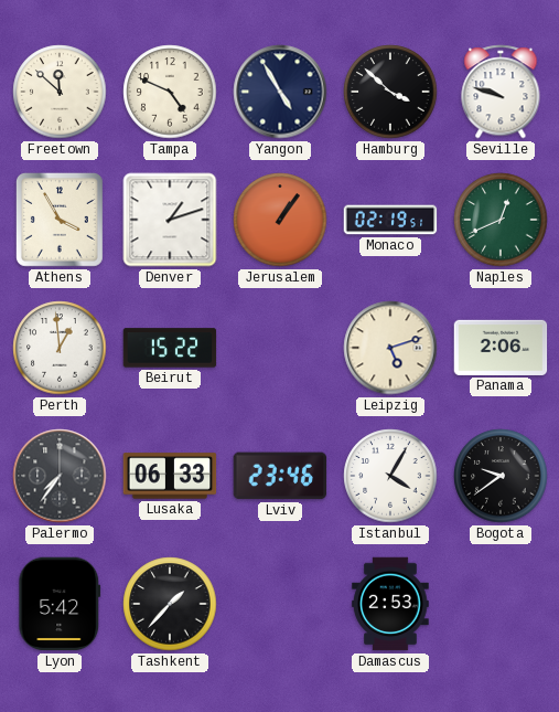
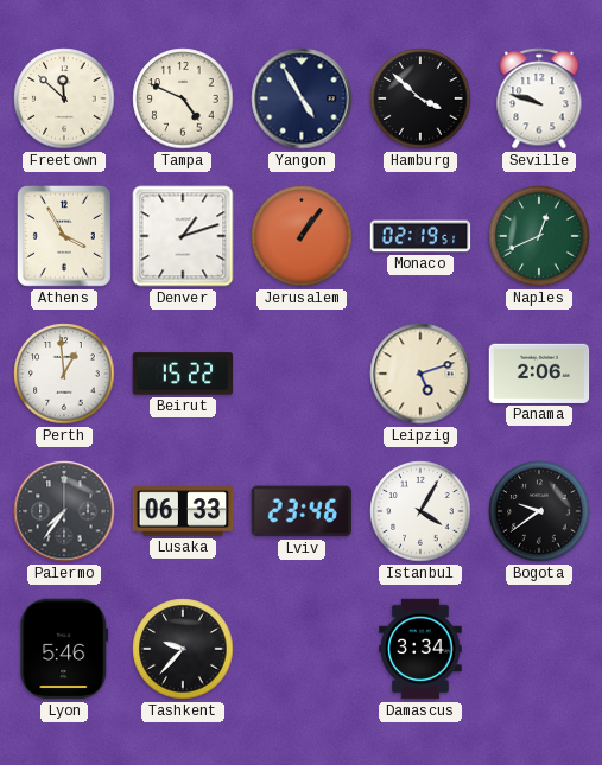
Lyon: 5:42 -> 5:46 (64, 649)
Tashkent: 1:37 -> 9:37 (183, 649)
Damascus: 2:53 -> 3:34 (420, 649)
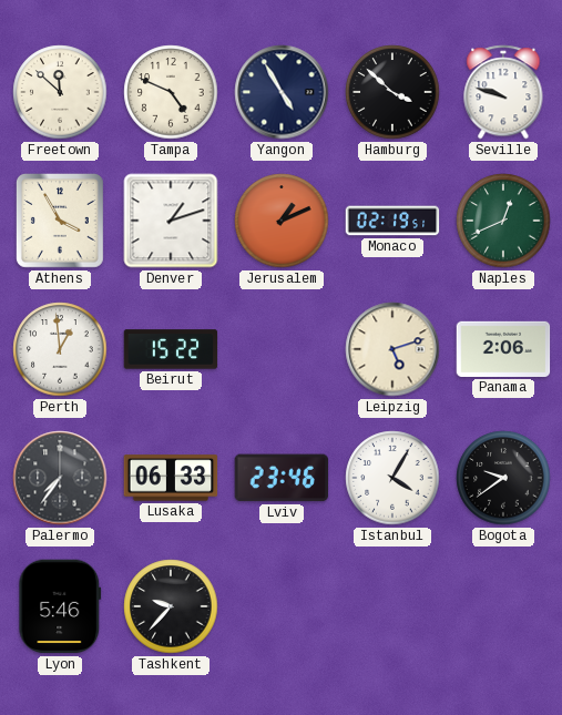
Jerusalem: 1:06 -> 1:11 (282, 221)
Damascus: 3:34 -> none (420, 649)
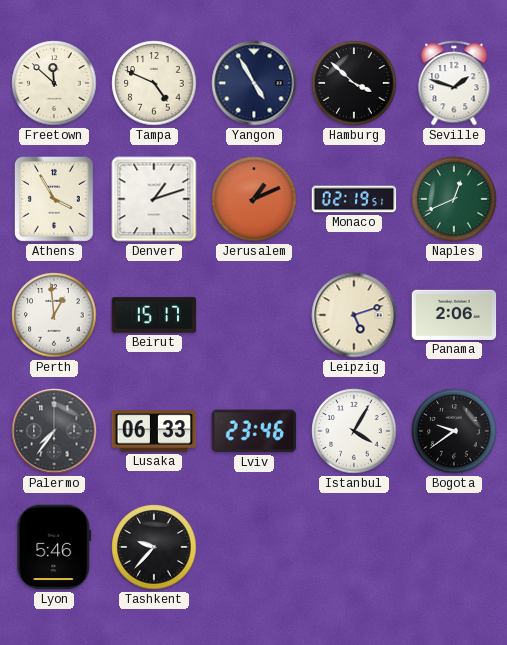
Seville: 9:48 -> 1:48 (454, 83)
Beirut: 15:22 -> 15:17 (154, 315)
